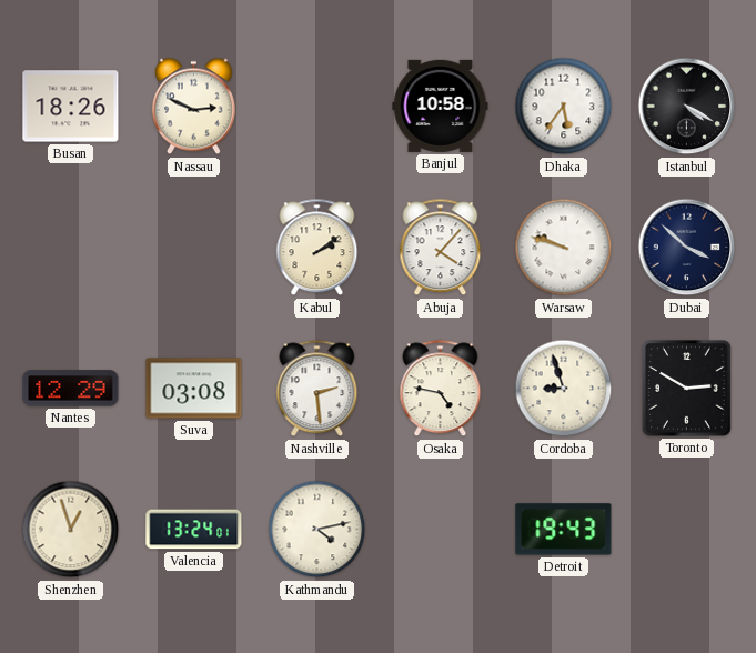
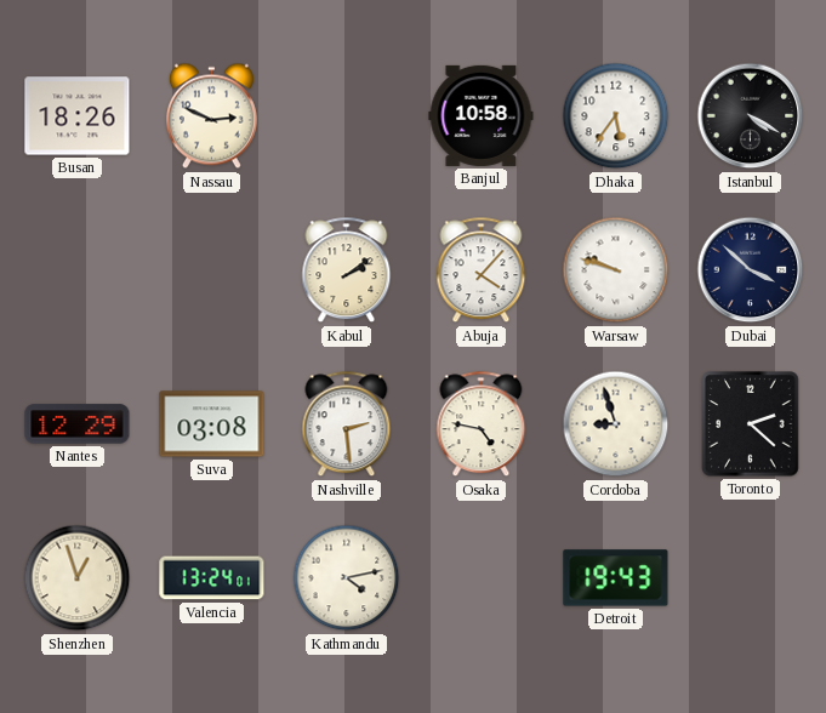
Toronto: 2:50 -> 2:22 (751, 424)
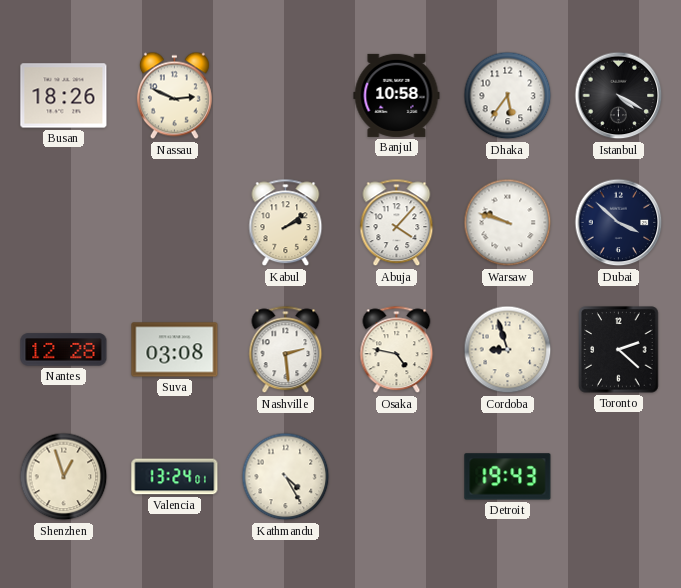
Nantes: 12:29 -> 12:28 (64, 350)
Kathmandu: 4:13 -> 4:25 (286, 477)
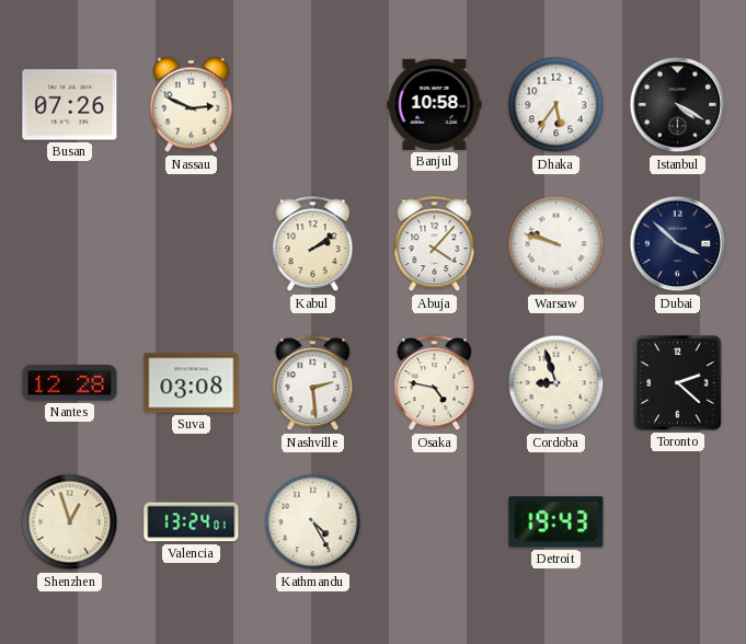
Busan: 18:26 -> 07:26 (70, 105)
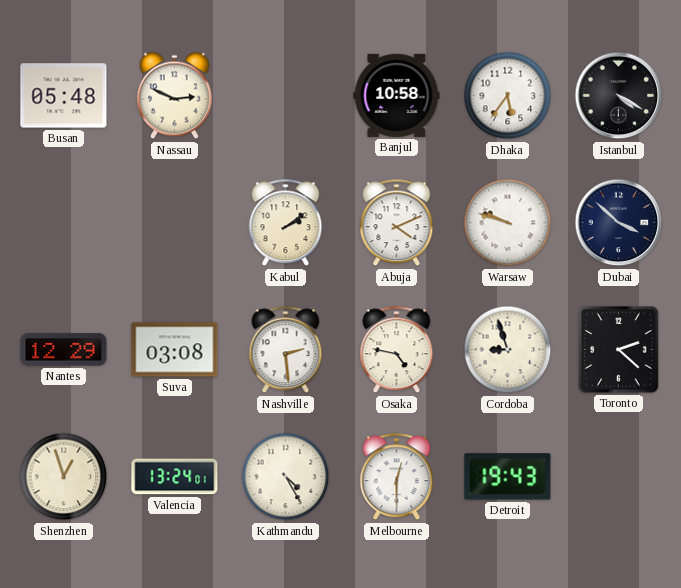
Busan: 07:26 -> 05:48 (64, 96)
Abuja: 4:07 -> 4:11 (397, 223)
Nantes: 12:28 -> 12:29 (64, 350)
Melbourne: none -> 12:30 (397, 477)
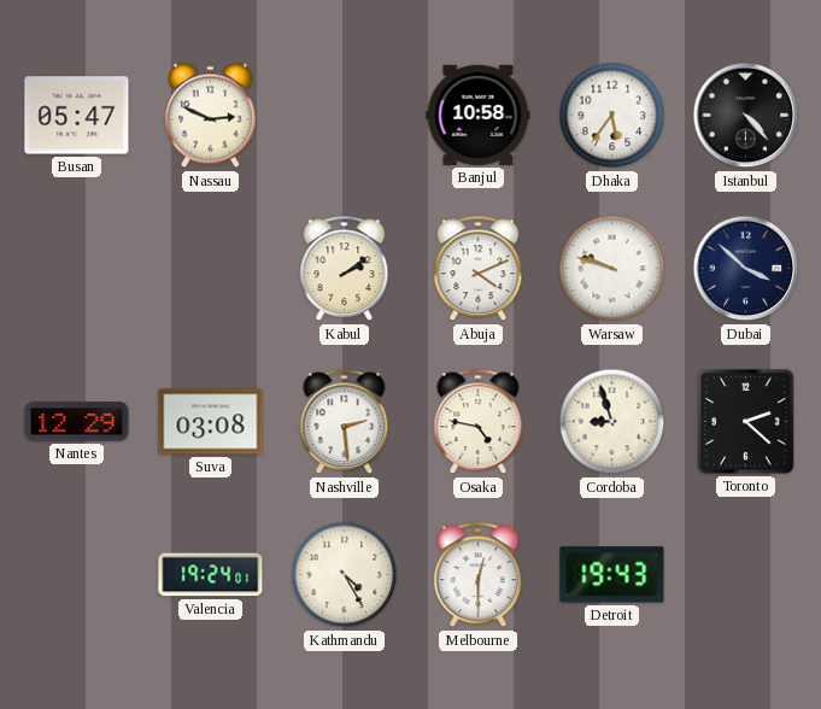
Busan: 05:48 -> 05:47 (77, 116)
Istanbul: 4:20 -> 4:23 (746, 116)
Shenzhen: 12:57 -> none (64, 477)
Valencia: 13:24 -> 19:24 (211, 575)
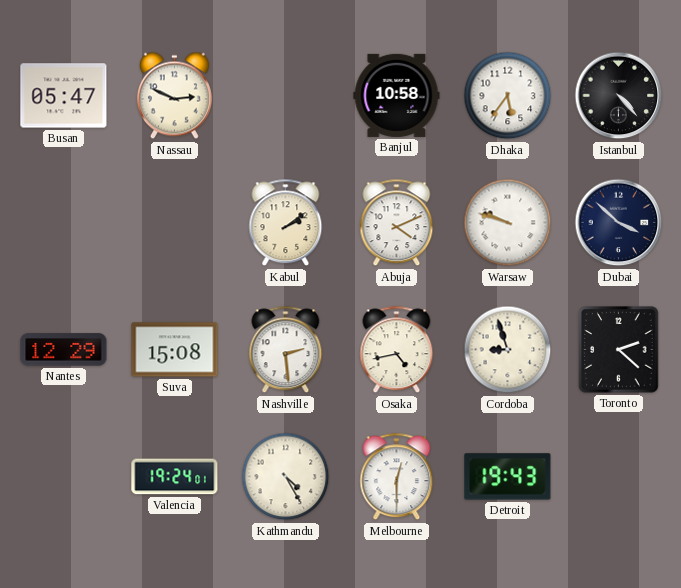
Suva: 03:08 -> 15:08 (175, 350)
Osaka: 4:47 -> 4:43 (397, 350)
